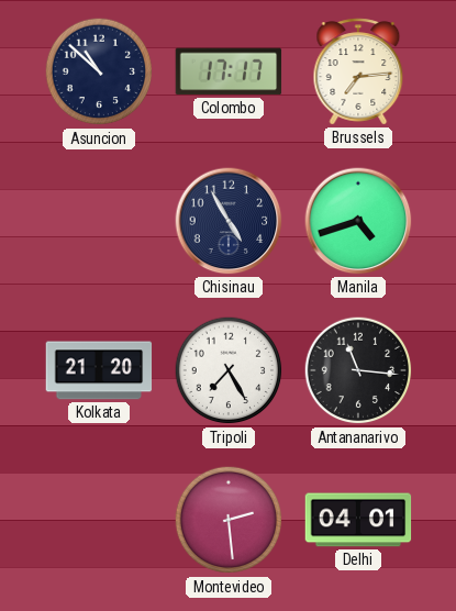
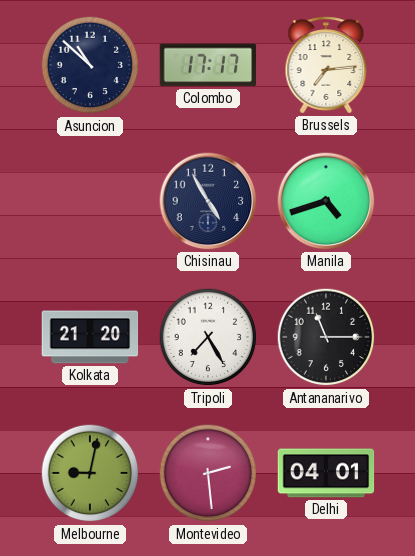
Antananarivo: 11:16 -> 11:15 (326, 337)
Melbourne: none -> 9:02 (90, 473)
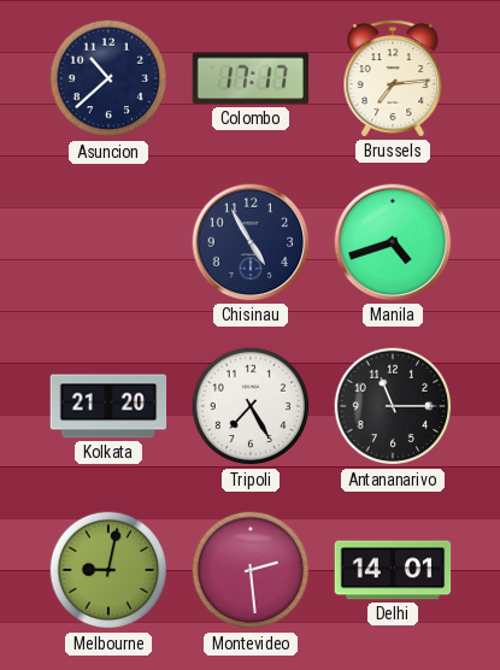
Asuncion: 10:52 -> 10:38 (108, 78)
Delhi: 04:01 -> 14:01 (393, 570)
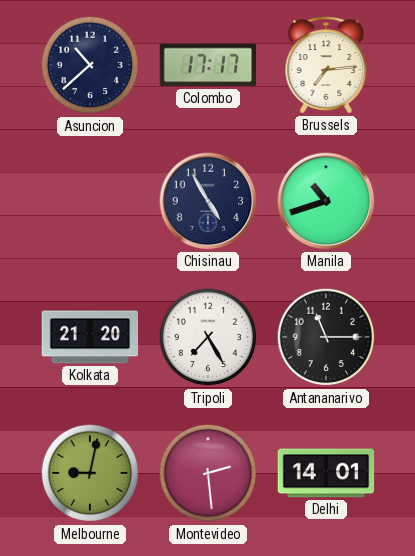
Manila: 4:42 -> 10:42 (326, 201)
